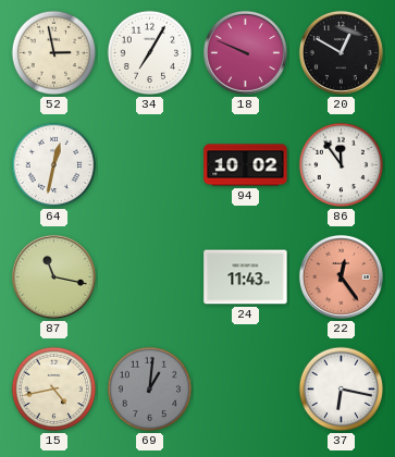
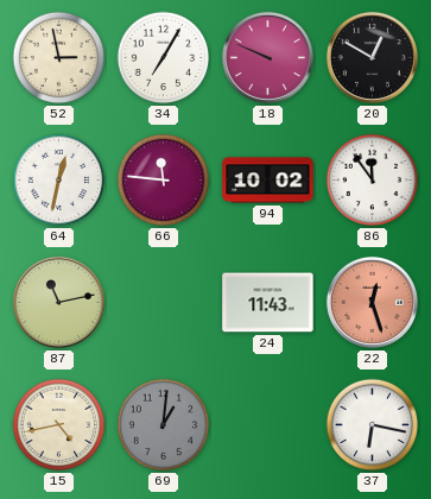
66: none -> 11:46 (164, 181)
87: 11:17 -> 11:13 (58, 302)
22: 12:24 -> 12:27 (372, 302)
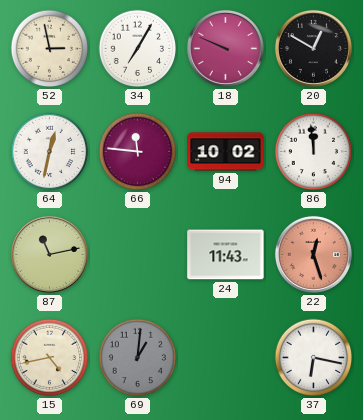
86: 11:54 -> 11:59 (314, 152)
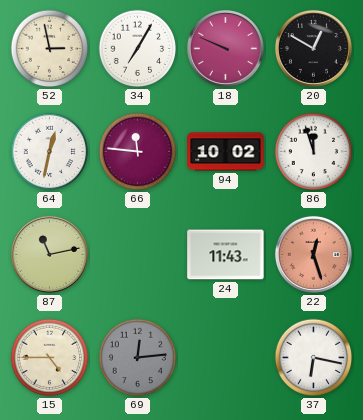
86: 11:59 -> 11:57 (314, 152)
15: 4:43 -> 4:45 (50, 358)
69: 1:01 -> 12:14 (138, 358)
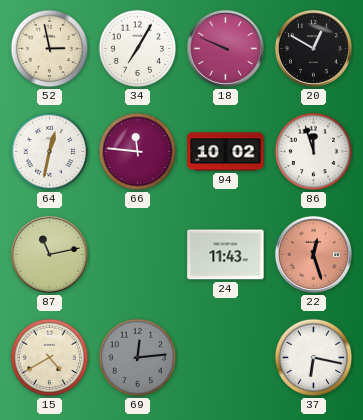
15: 4:45 -> 4:40 (50, 358)
